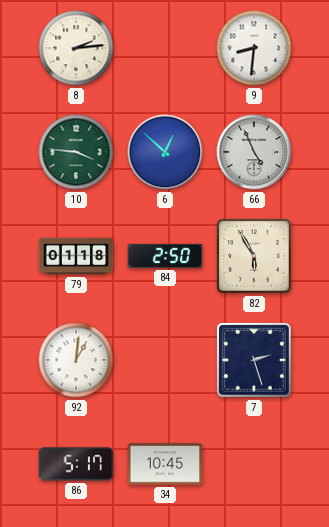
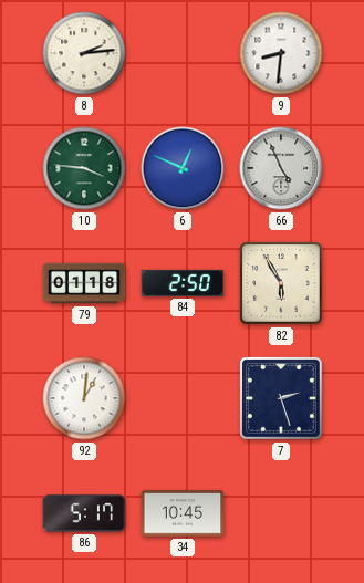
6: 12:52 -> 12:49 (183, 168)
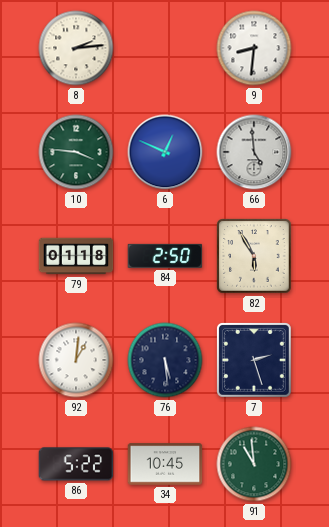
66: 4:56 -> 4:59 (254, 152)
76: none -> 5:29 (165, 360)
86: 5:17 -> 5:22 (76, 464)
91: none -> 10:59 (254, 464)
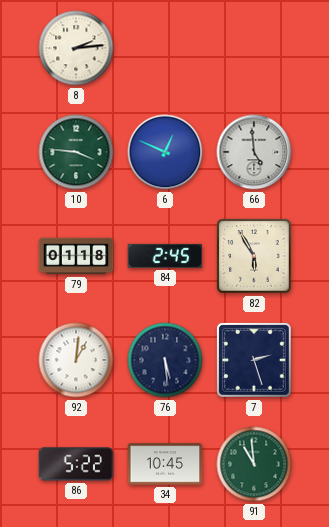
9: 8:31 -> none (254, 48)
84: 2:50 -> 2:45 (165, 256)
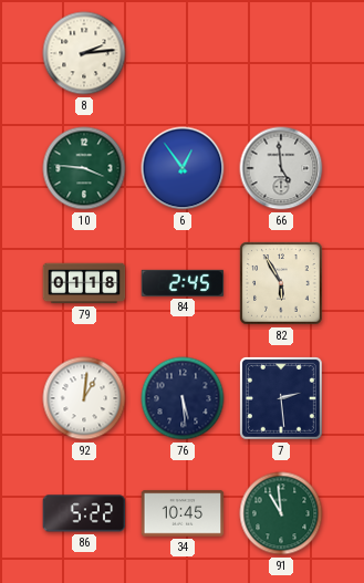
6: 12:49 -> 12:54 (183, 168)
7: 2:27 -> 2:29 (282, 399)
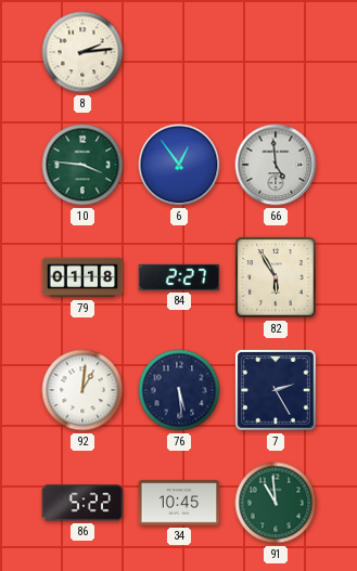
84: 2:45 -> 2:27 (179, 277)
7: 2:29 -> 2:25 (277, 391)
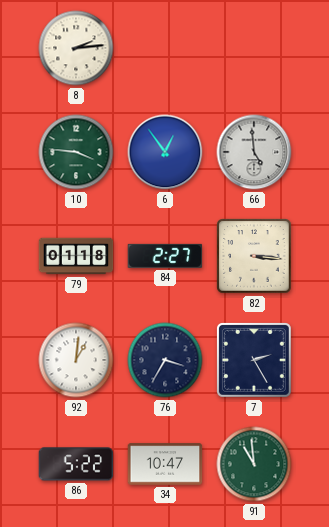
82: 5:55 -> 3:16 (254, 256)
76: 5:29 -> 3:35 (165, 360)
34: 10:45 -> 10:47 (165, 464)
